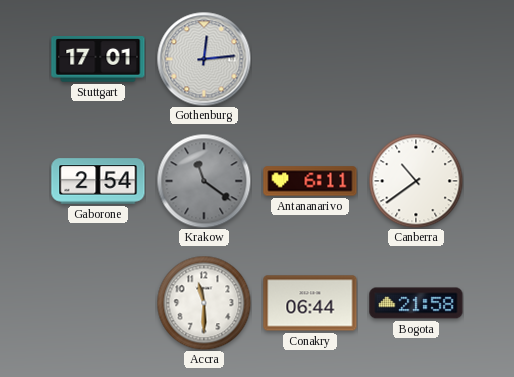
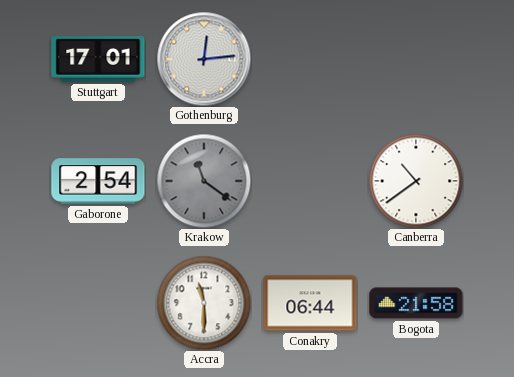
Antananarivo: 6:11 -> none (310, 181)
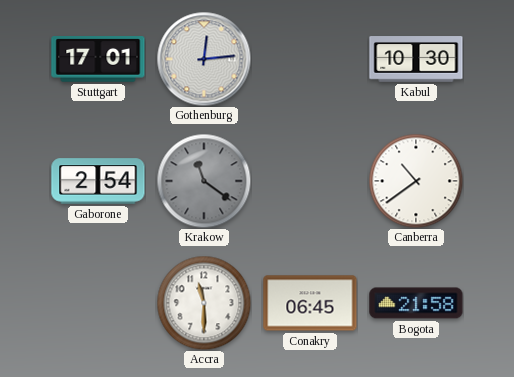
Kabul: none -> 10:30 (416, 59)
Conakry: 06:44 -> 06:45 (310, 303)
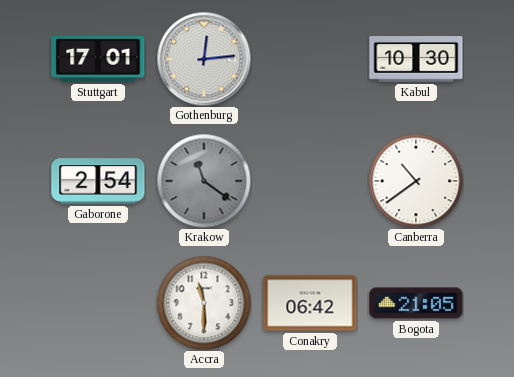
Conakry: 06:45 -> 06:42 (310, 303)
Bogota: 21:58 -> 21:05 (416, 303)
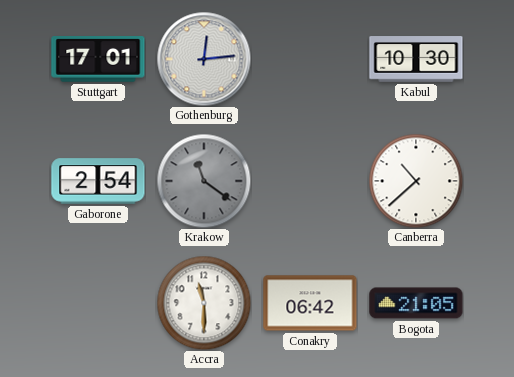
Canberra: 10:39 -> 10:38 (416, 181)
